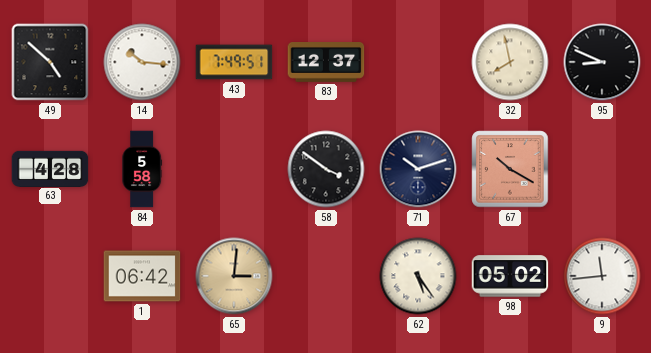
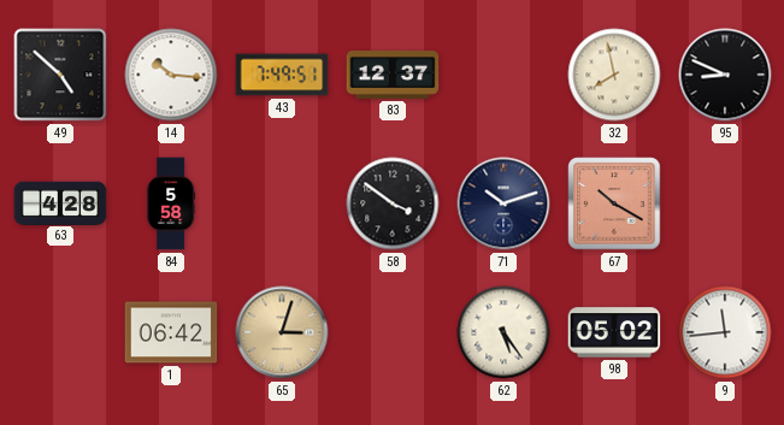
65: 3:01 -> 3:03 (282, 332)
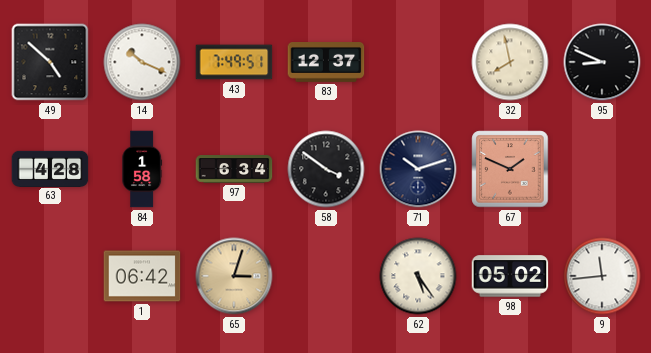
14: 10:16 -> 10:19 (142, 62)
84: 5:58 -> 1:58 (142, 169)
97: none -> 6:34 (234, 169)
67: 10:20 -> 1:49 (510, 169)
